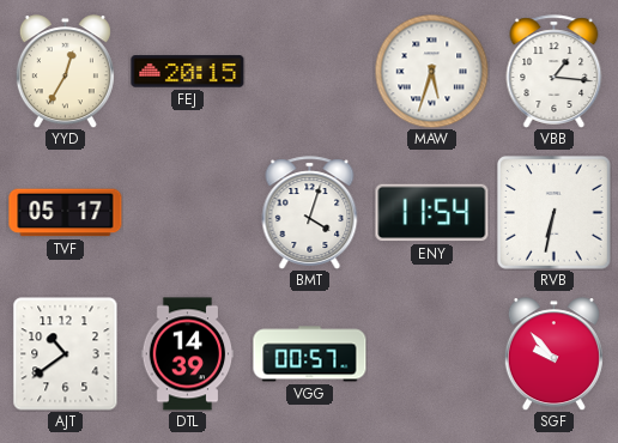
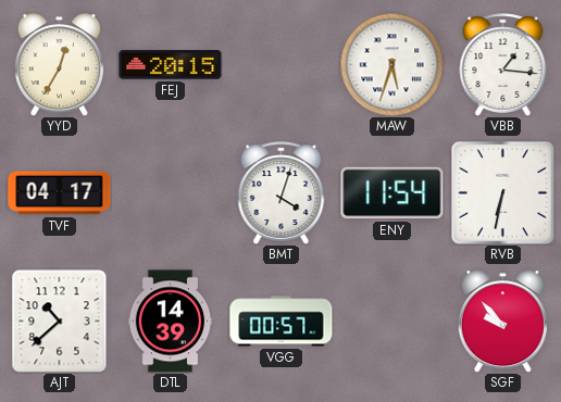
TVF: 05:17 -> 04:17 (60, 193)
AJT: 10:39 -> 10:38 (60, 322)
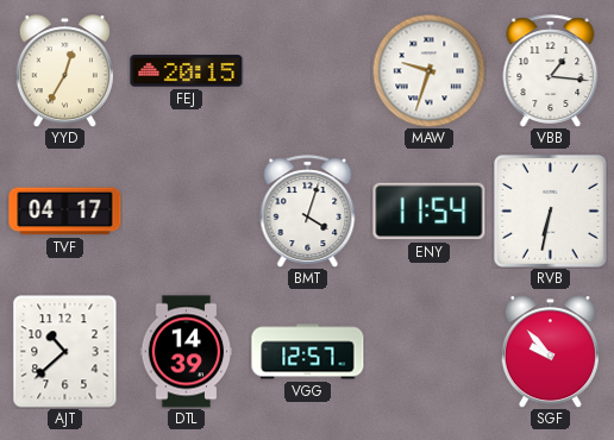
MAW: 5:33 -> 9:33 (428, 70)
VGG: 00:57 -> 12:57 (308, 352)
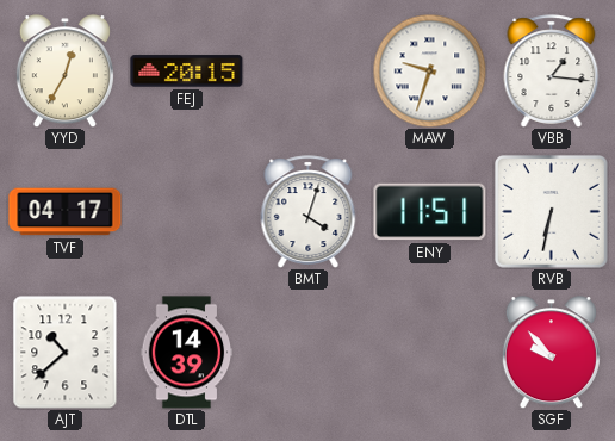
ENY: 11:54 -> 11:51 (430, 212)
VGG: 12:57 -> none (308, 352)
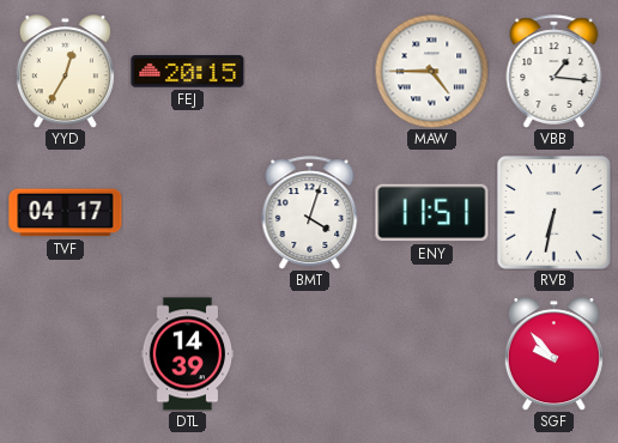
MAW: 9:33 -> 4:45 (431, 71)
AJT: 10:38 -> none (66, 353)
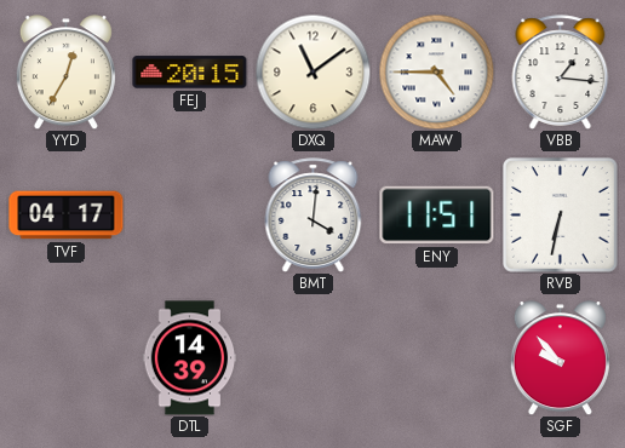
DXQ: none -> 11:09 (312, 71)
BMT: 4:03 -> 4:01 (314, 216)
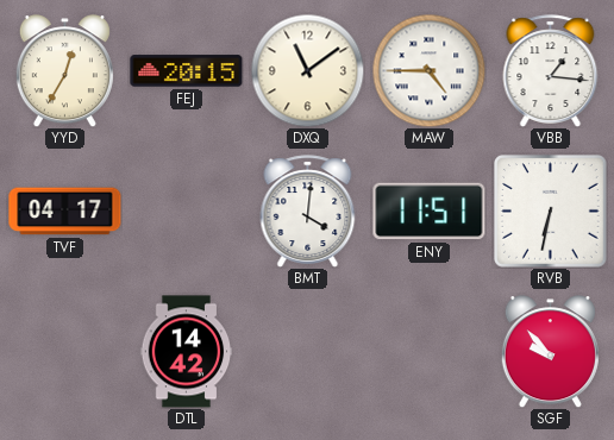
DTL: 14:39 -> 14:42 (187, 352)
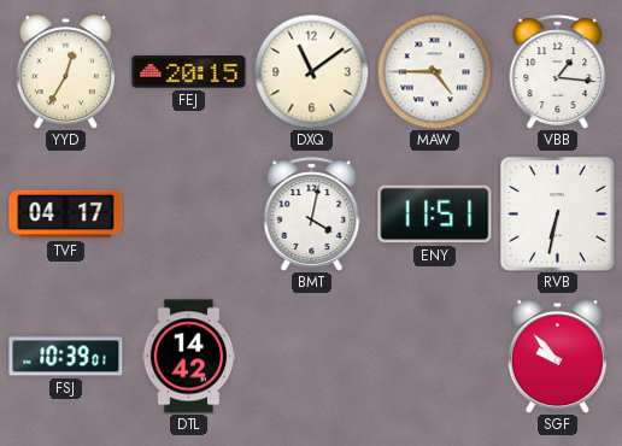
BMT: 4:01 -> 4:02 (312, 215)
FSJ: none -> 10:39 (66, 357)
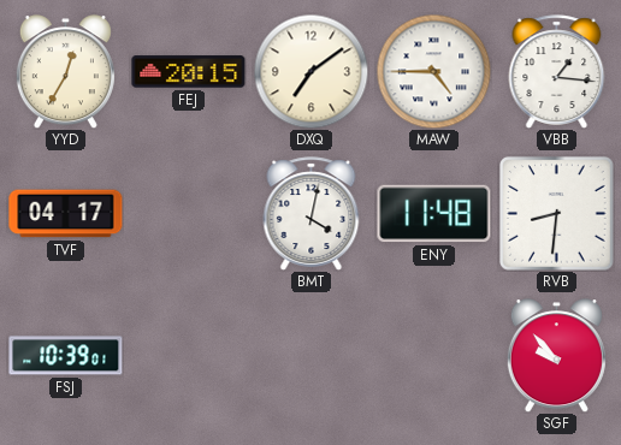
DXQ: 11:09 -> 7:09 (310, 71)
ENY: 11:51 -> 11:48 (434, 214)
RVB: 6:32 -> 8:31 (557, 214)
DTL: 14:42 -> none (189, 357)
